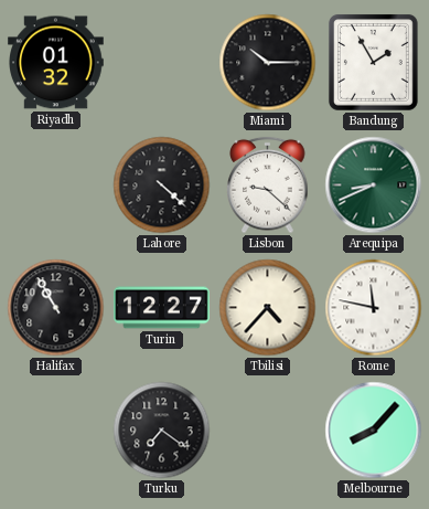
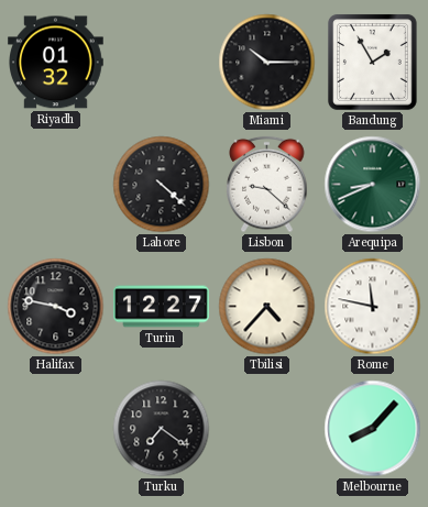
Halifax: 10:55 -> 3:47 (56, 307)
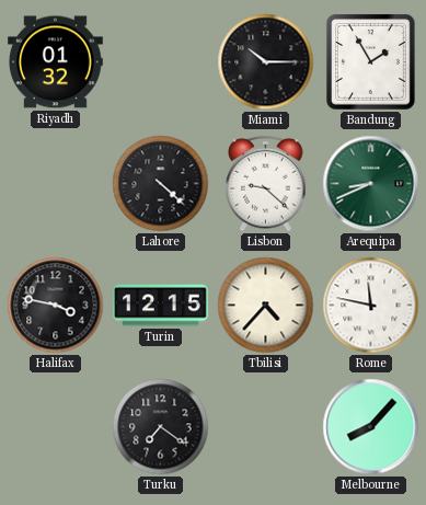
Turin: 12:27 -> 12:15 (161, 306)
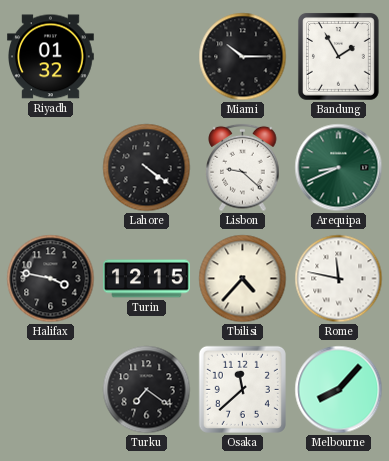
Lahore: 4:22 -> 4:21 (147, 168)
Osaka: none -> 11:38 (242, 389)
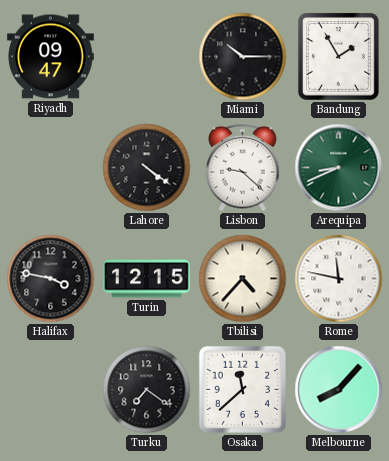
Riyadh: 01:32 -> 09:47 (51, 57)
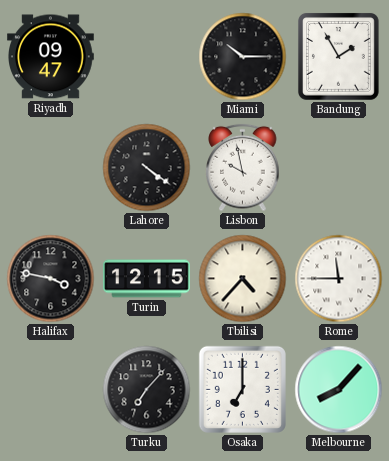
Lisbon: 9:22 -> 9:58 (243, 168)
Arequipa: 8:41 -> none (339, 168)
Rome: 11:47 -> 11:45 (339, 279)
Turku: 7:21 -> 7:07 (147, 390)
Osaka: 11:38 -> 7:00 (242, 389)
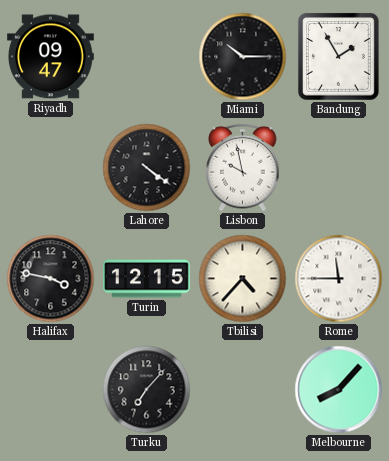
Osaka: 7:00 -> none (242, 389)
